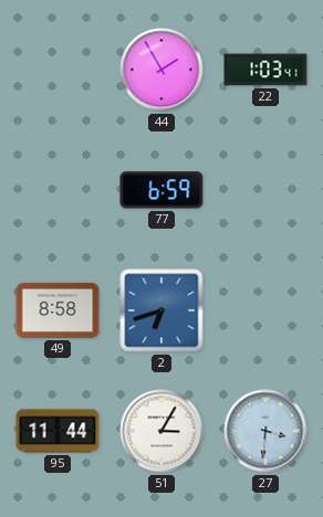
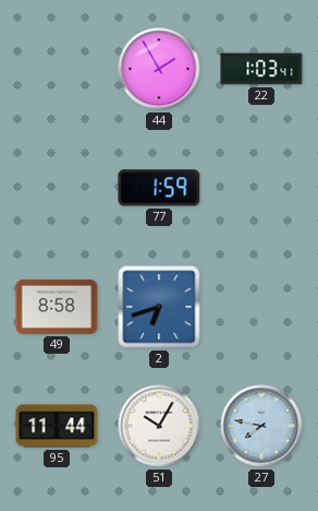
77: 6:59 -> 1:59 (159, 188)
51: 3:05 -> 10:05 (159, 426)
27: 3:31 -> 7:47 (261, 426)
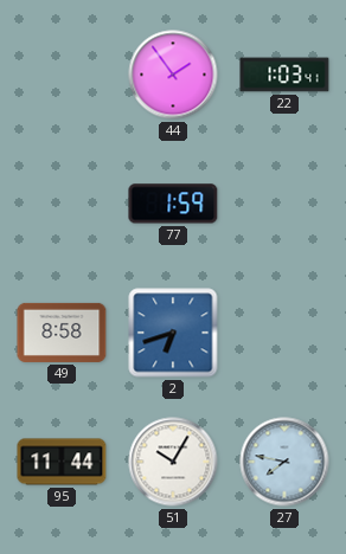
44: 1:55 -> 1:54 (173, 75)
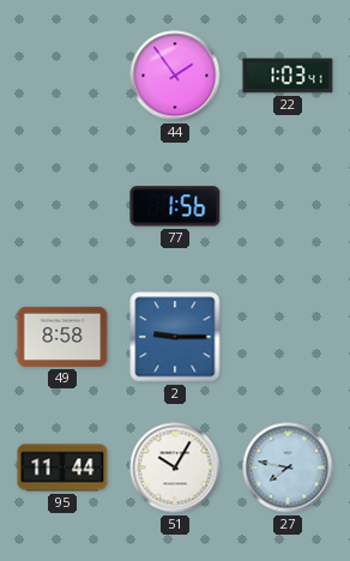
77: 1:59 -> 1:56 (175, 206)
2: 6:42 -> 9:15 (175, 337)
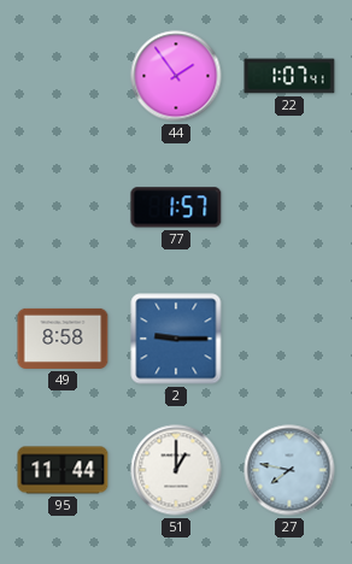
22: 1:03 -> 1:07 (289, 76)
77: 1:56 -> 1:57 (176, 207)
51: 10:05 -> 1:00 (176, 470)
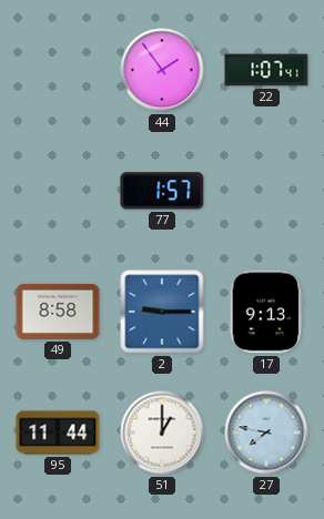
17: none -> 9:13 (266, 312)
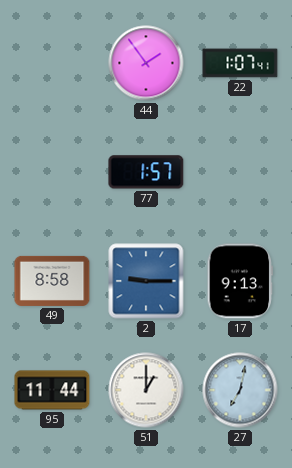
27: 7:47 -> 7:02 (240, 390)
